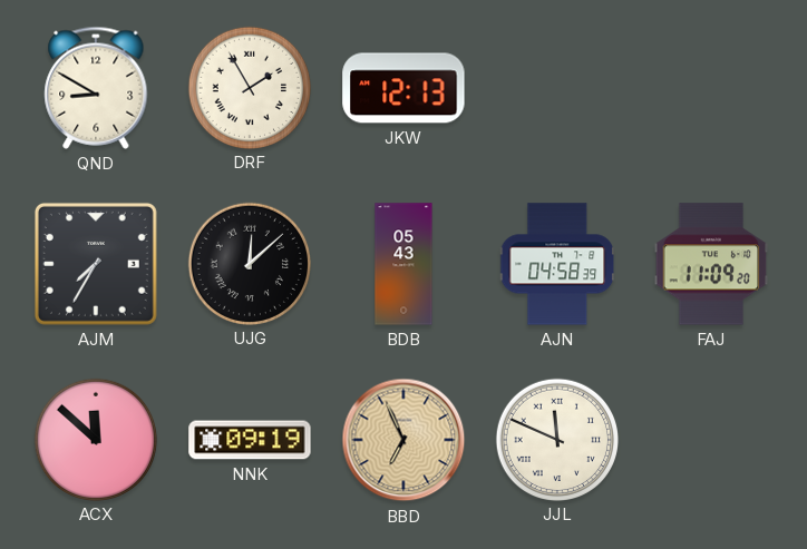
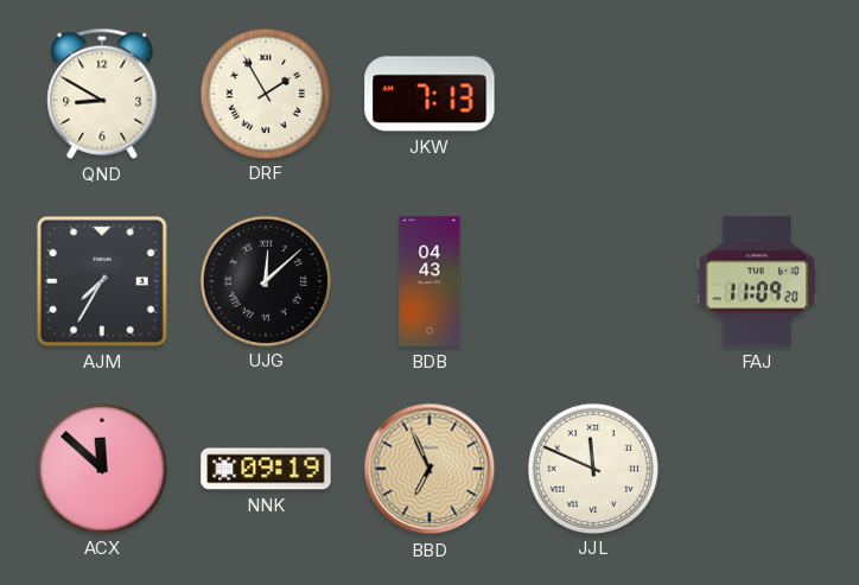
JKW: 12:13 -> 7:13 (430, 94)
BDB: 05:43 -> 04:43 (430, 281)
AJN: 04:58 -> none (557, 264)
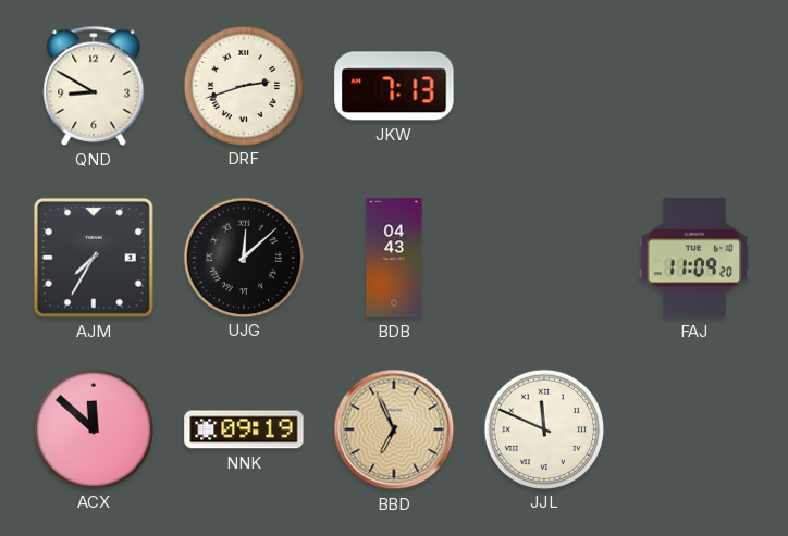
DRF: 1:55 -> 2:42 (243, 85)
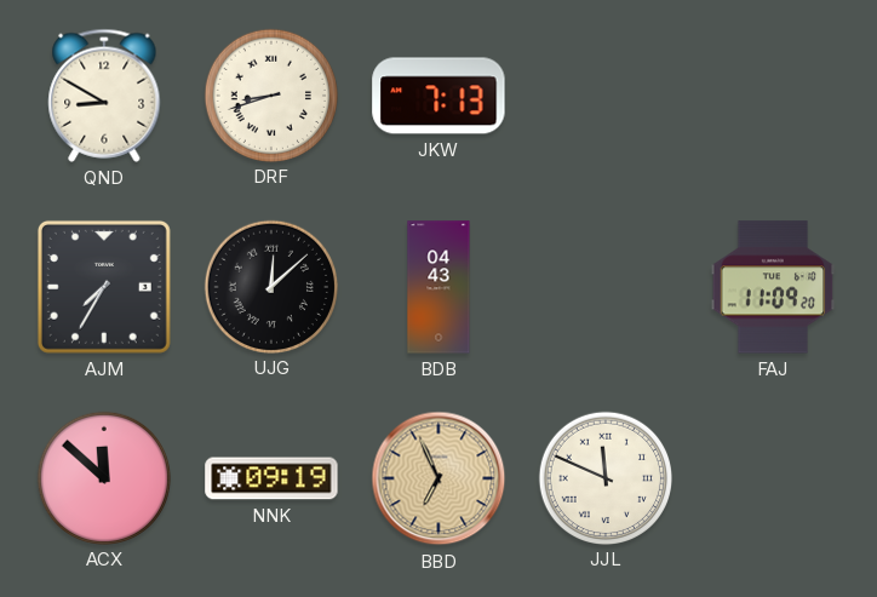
DRF: 2:42 -> 8:42 (270, 94)
